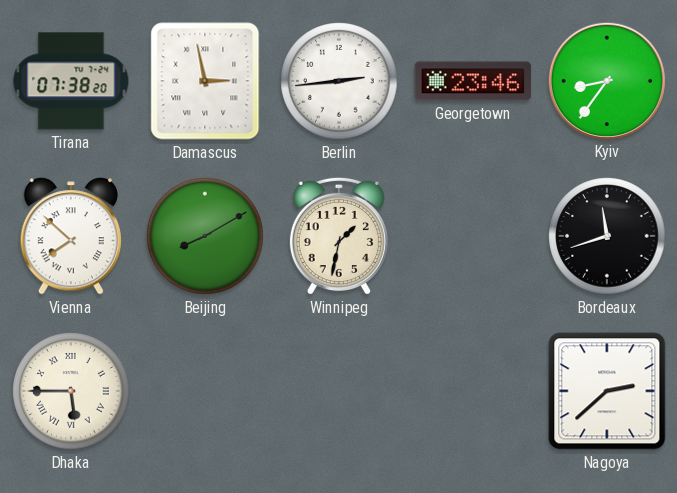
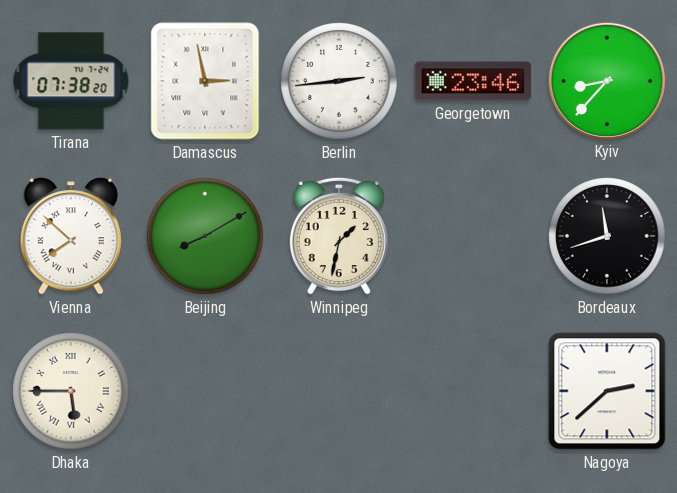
Kyiv: 8:36 -> 8:37 (606, 80)
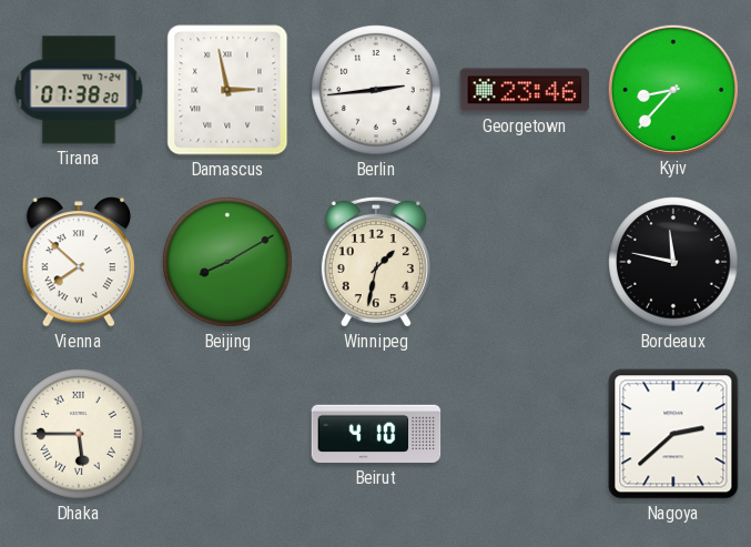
Bordeaux: 11:42 -> 11:47 (673, 262)
Beirut: none -> 4:10 (376, 434)
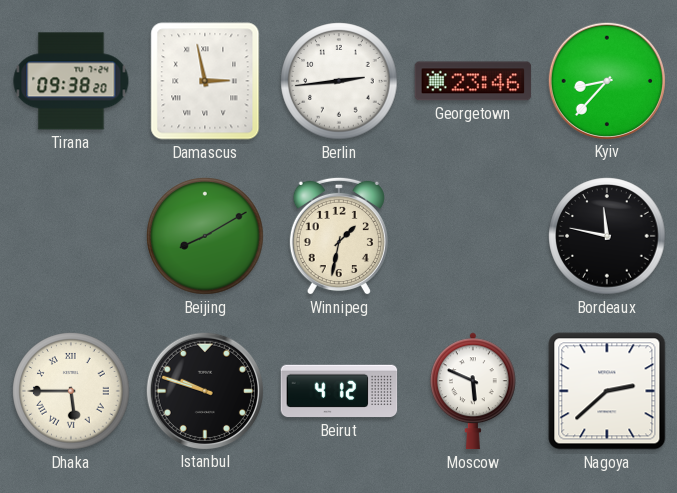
Tirana: 07:38 -> 09:38 (71, 81)
Vienna: 7:52 -> none (79, 262)
Istanbul: none -> 9:48 (204, 390)
Beirut: 4:10 -> 4:12 (339, 391)
Moscow: none -> 5:49 (473, 391)
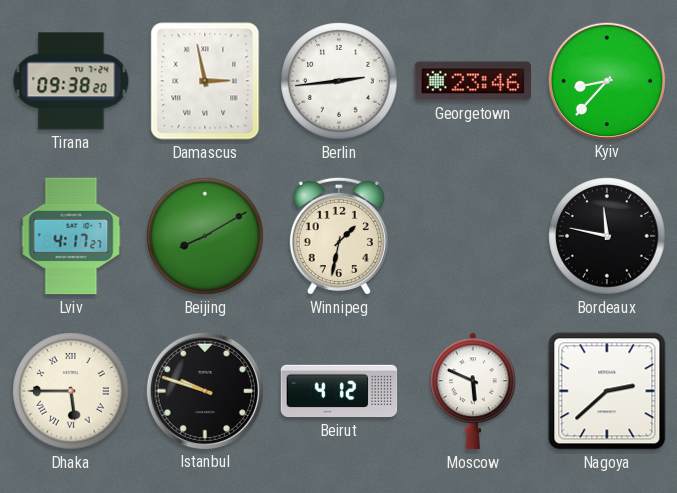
Lviv: none -> 4:17 (71, 236)
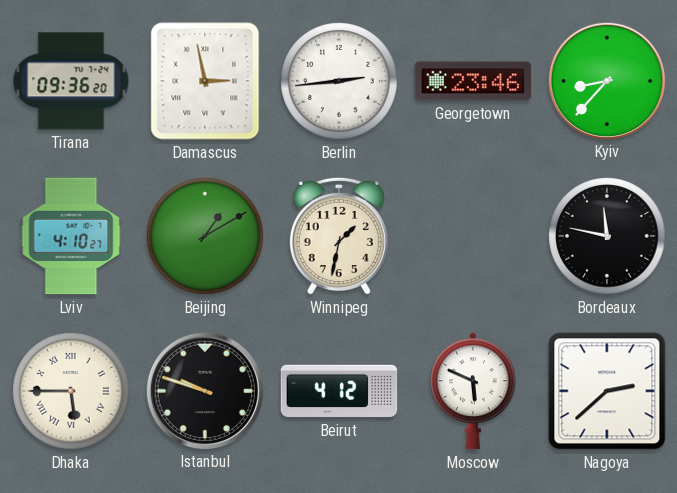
Tirana: 09:38 -> 09:36 (71, 81)
Lviv: 4:17 -> 4:10 (71, 236)
Beijing: 8:10 -> 1:10 (205, 236)
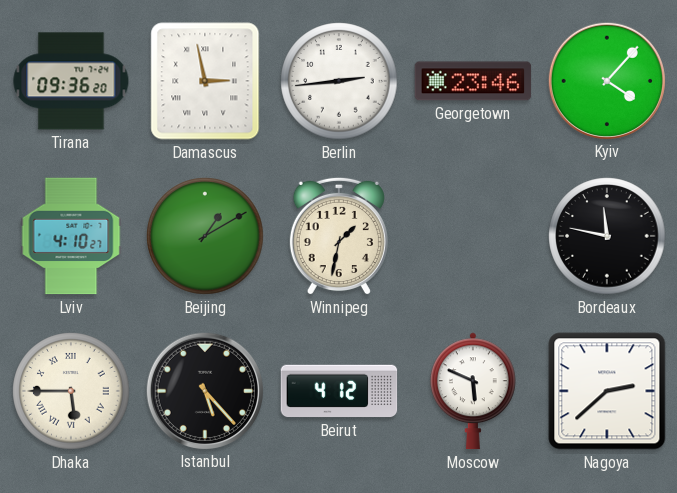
Kyiv: 8:37 -> 4:07 (606, 80)
Istanbul: 9:48 -> 5:23 (204, 390)
